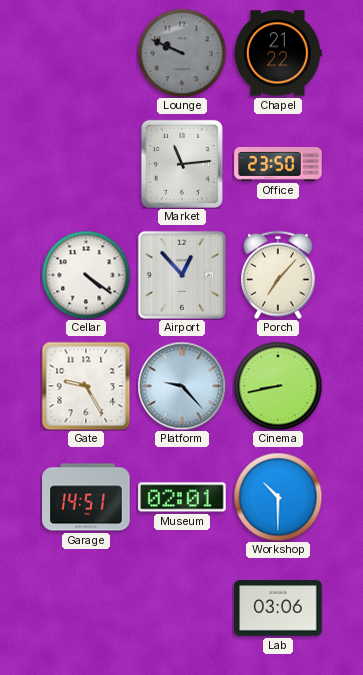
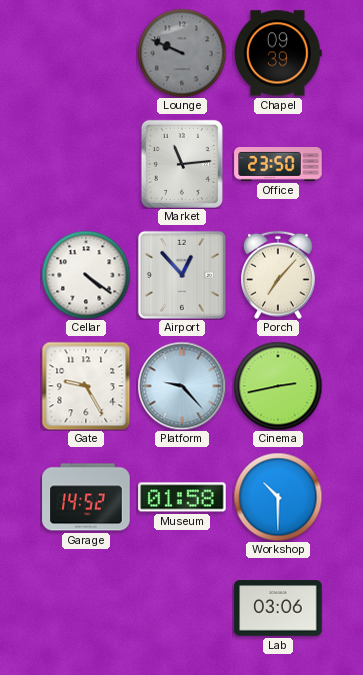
Chapel: 21:22 -> 09:39 (279, 53)
Cinema: 8:43 -> 2:43 (278, 386)
Garage: 14:51 -> 14:52 (86, 497)
Museum: 02:01 -> 01:58 (182, 497)
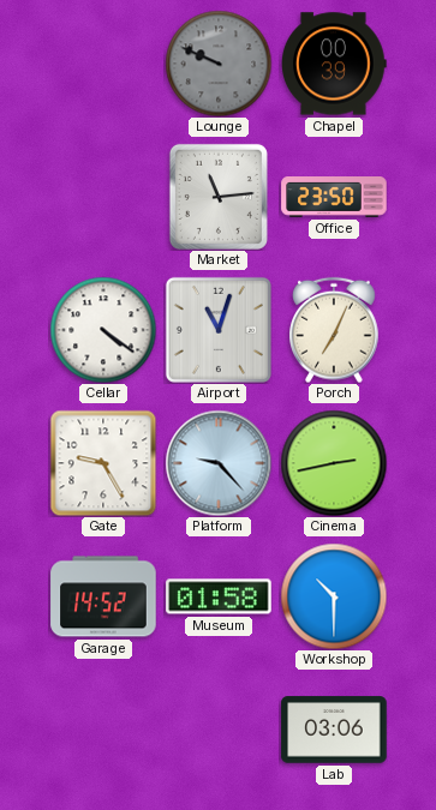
Chapel: 09:39 -> 00:39 (335, 64)
Airport: 12:53 -> 11:03 (219, 330)
Porch: 7:07 -> 7:04 (335, 330)
